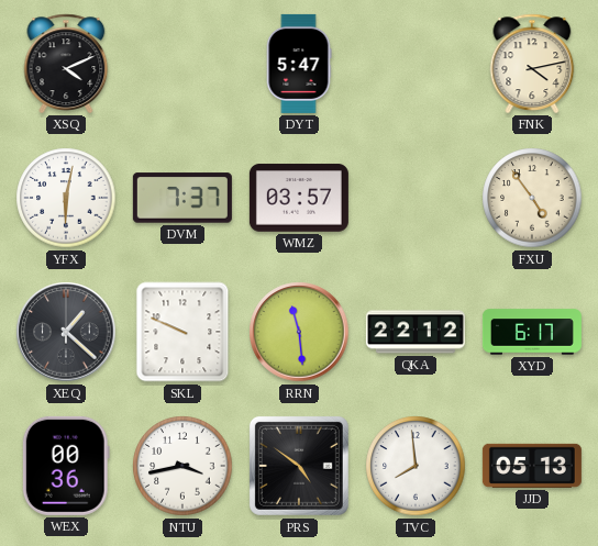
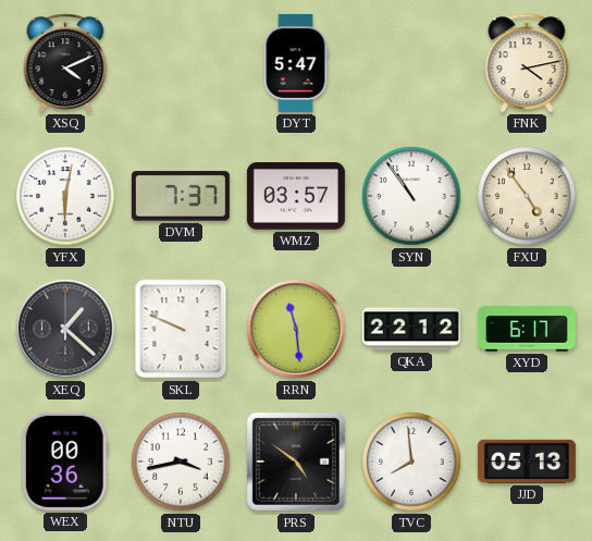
SYN: none -> 10:54 (411, 196)
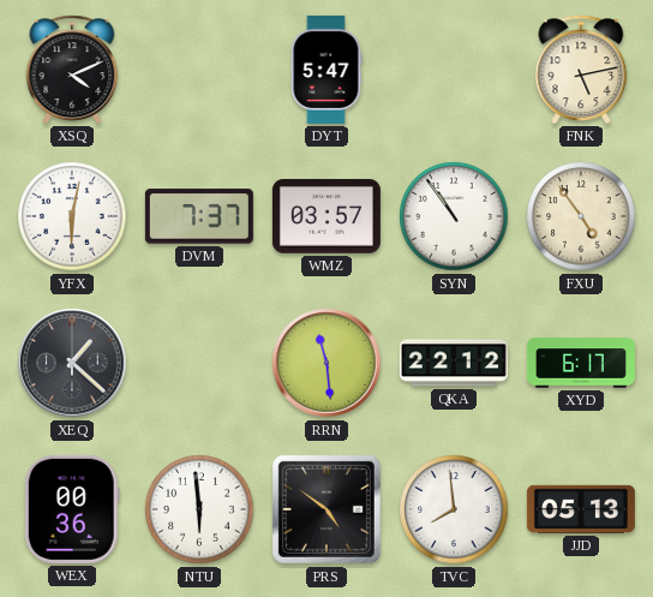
FNK: 4:13 -> 5:13 (581, 70)
SKL: 9:49 -> none (181, 329)
NTU: 3:43 -> 5:59 (199, 509)
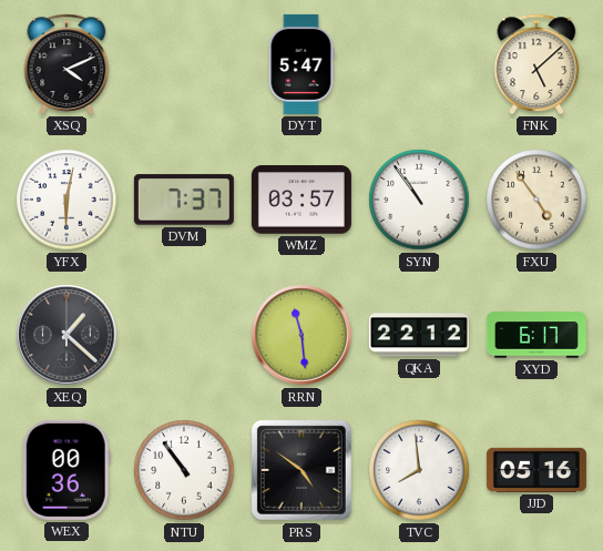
FNK: 5:13 -> 5:08 (536, 64)
NTU: 5:59 -> 10:54 (184, 470)
JJD: 05:13 -> 05:16 (536, 470)
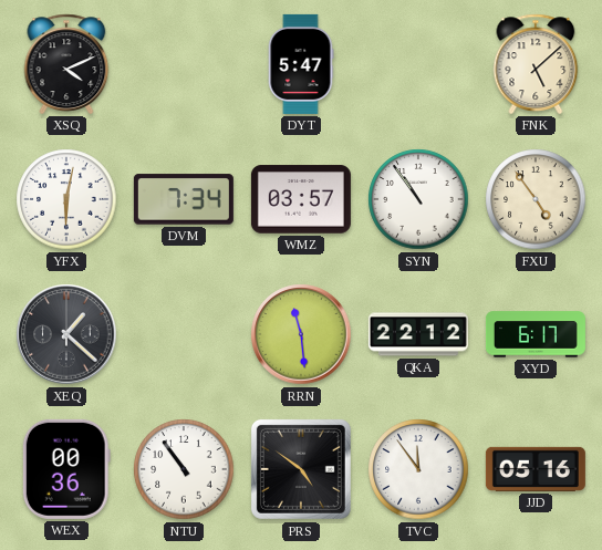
DVM: 7:37 -> 7:34 (184, 199)
TVC: 7:59 -> 11:54 (418, 469)
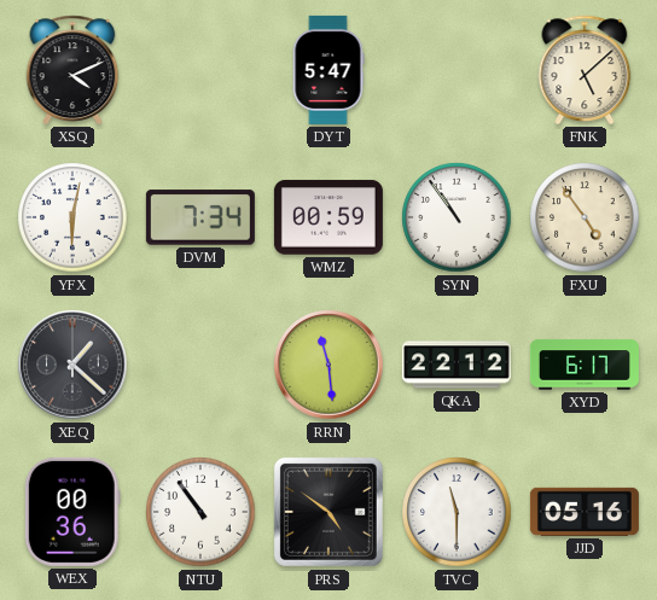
WMZ: 03:57 -> 00:59 (328, 217)
TVC: 11:54 -> 11:30 (457, 512)
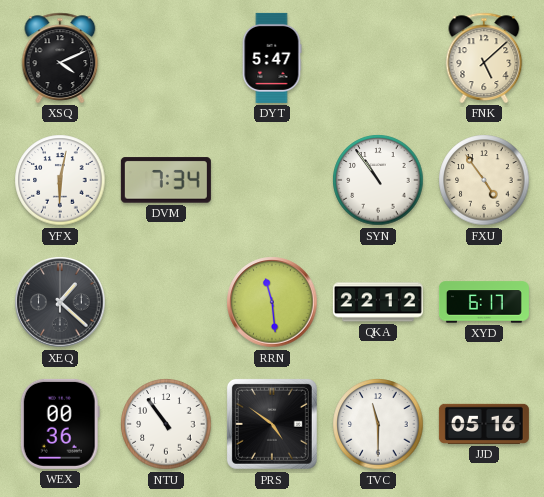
WMZ: 00:59 -> none (328, 217)
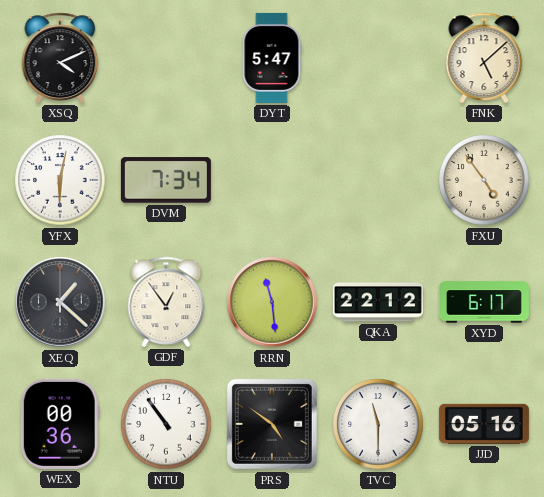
SYN: 10:54 -> none (378, 180)
GDF: none -> 12:54 (166, 302)
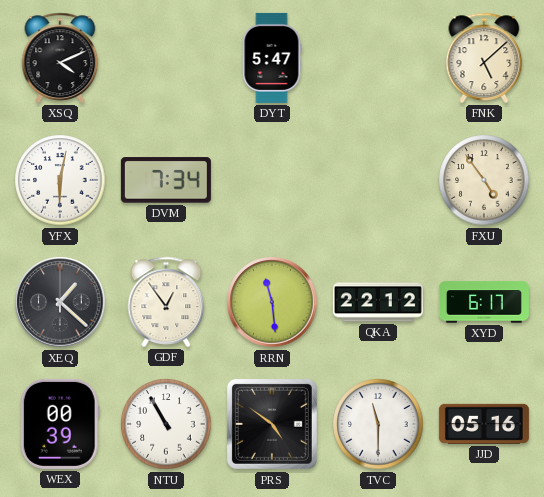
WEX: 00:36 -> 00:39 (60, 424)
NTU: 10:54 -> 10:55 (166, 424)
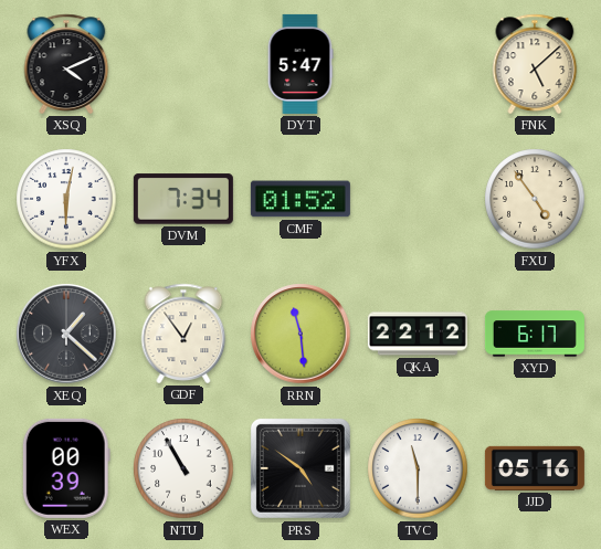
CMF: none -> 01:52 (300, 199)
